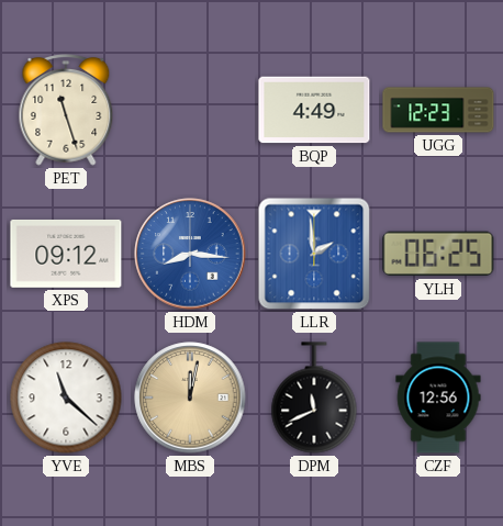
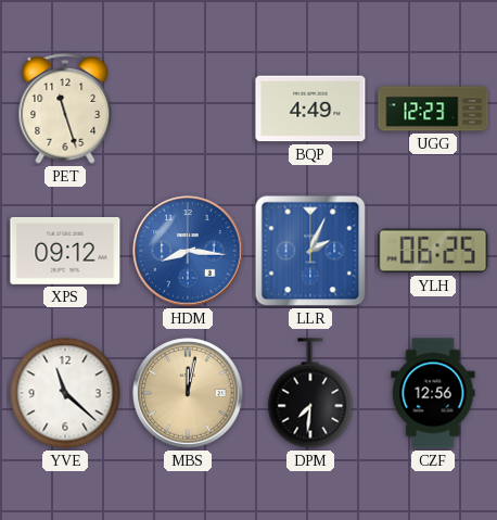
LLR: 1:59 -> 2:04 (310, 251)
DPM: 11:41 -> 7:31 (310, 393)
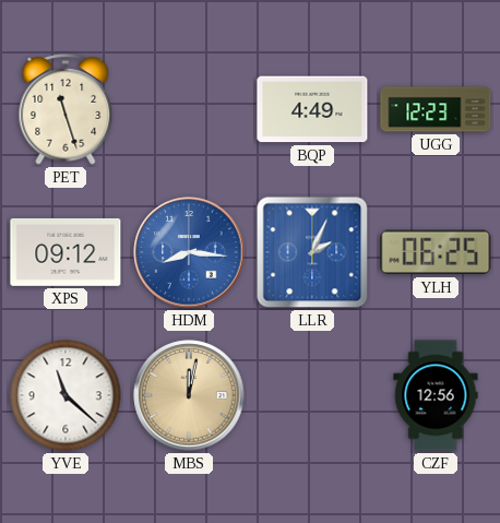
DPM: 7:31 -> none (310, 393)
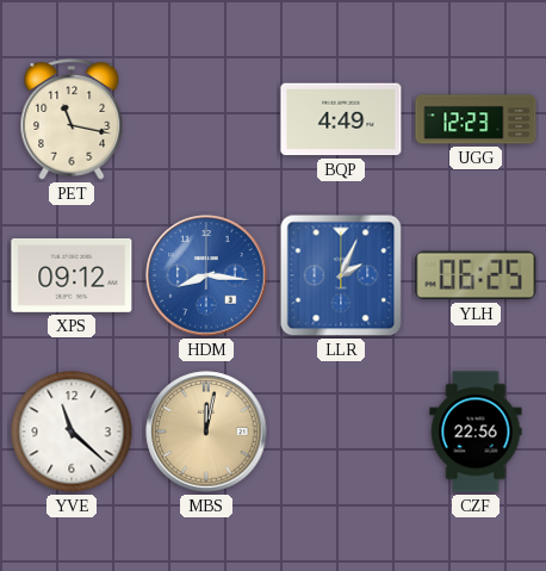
PET: 11:27 -> 11:17 (72, 120)
CZF: 12:56 -> 22:56 (476, 432)
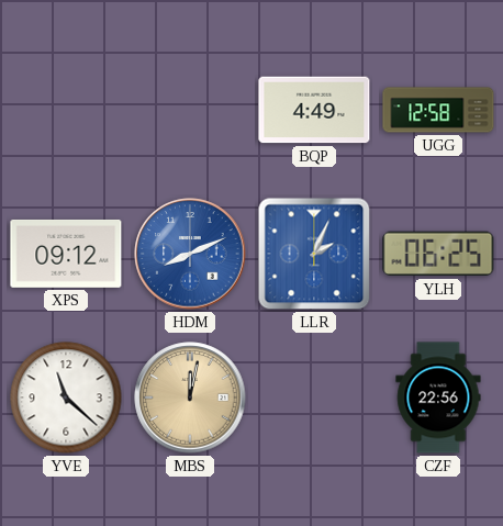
PET: 11:17 -> none (72, 120)
UGG: 12:23 -> 12:58 (438, 110)
HDM: 8:16 -> 8:11 (190, 254)
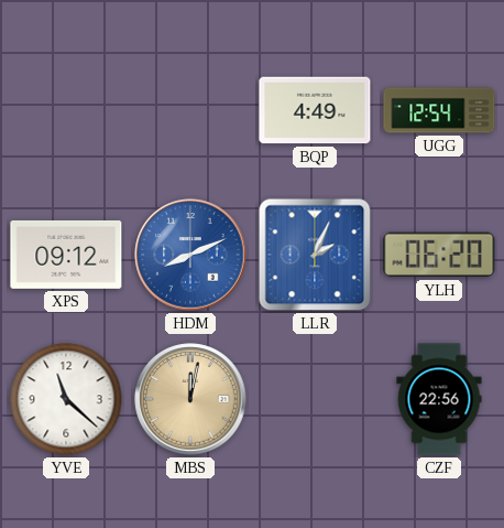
UGG: 12:58 -> 12:54 (439, 110)
YLH: 06:25 -> 06:20 (439, 255)
